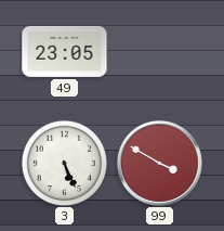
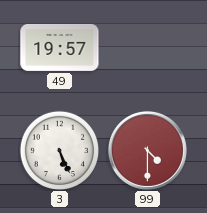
49: 23:05 -> 19:57 (60, 47)
99: 3:50 -> 4:30 (147, 150)
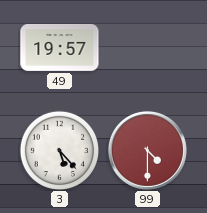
3: 5:26 -> 5:23 (59, 150)
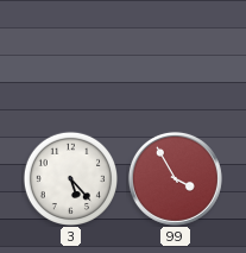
49: 19:57 -> none (60, 47)
99: 4:30 -> 3:55 (175, 178)
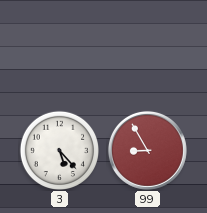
99: 3:55 -> 8:55 (147, 150)
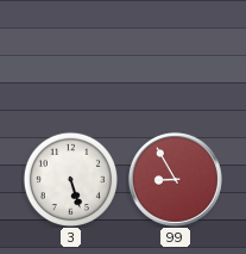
3: 5:23 -> 5:27 (70, 179)
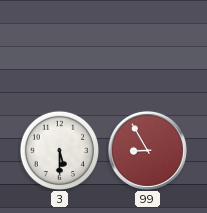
3: 5:27 -> 5:30 (59, 150)
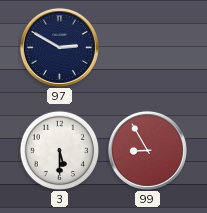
97: none -> 2:50 (59, 47)
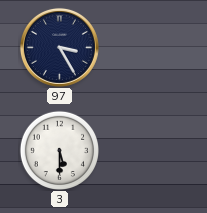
97: 2:50 -> 3:25 (59, 47)
99: 8:55 -> none (147, 150)
